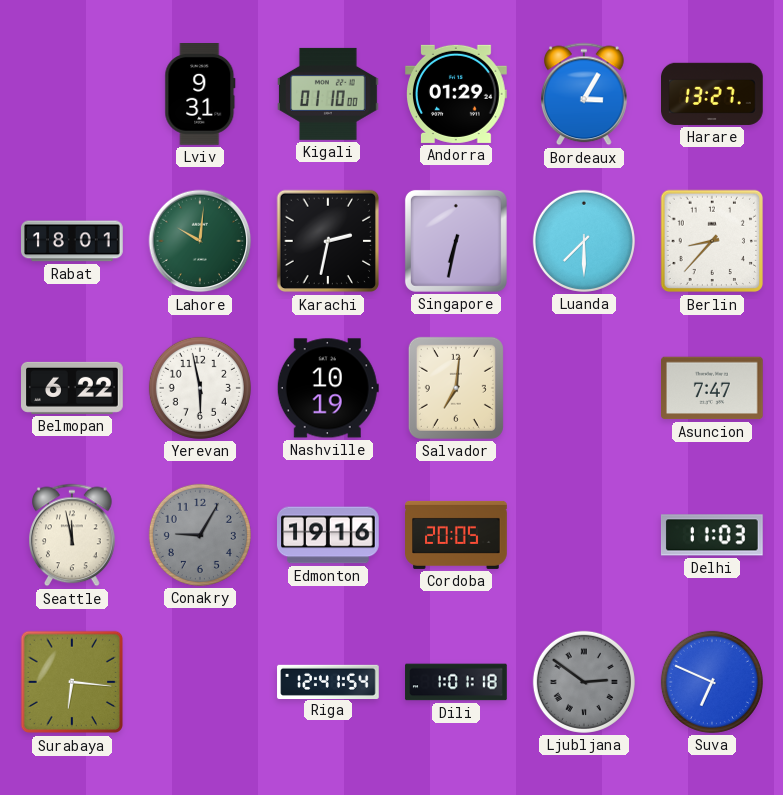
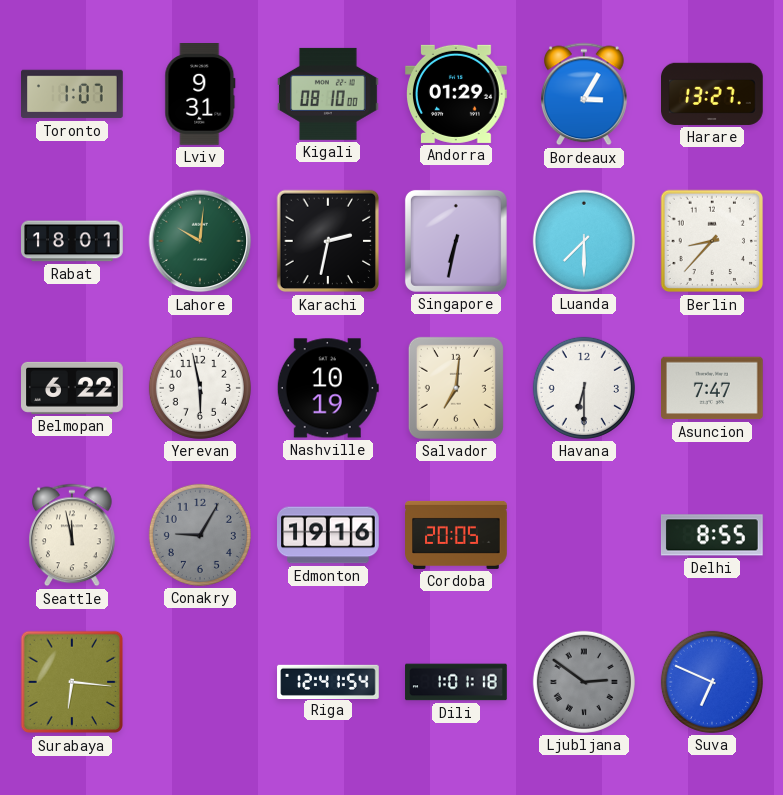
Toronto: none -> 1:07 (73, 94)
Kigali: 01:10 -> 08:10 (329, 94)
Havana: none -> 6:30 (584, 388)
Delhi: 11:03 -> 8:55 (712, 535)
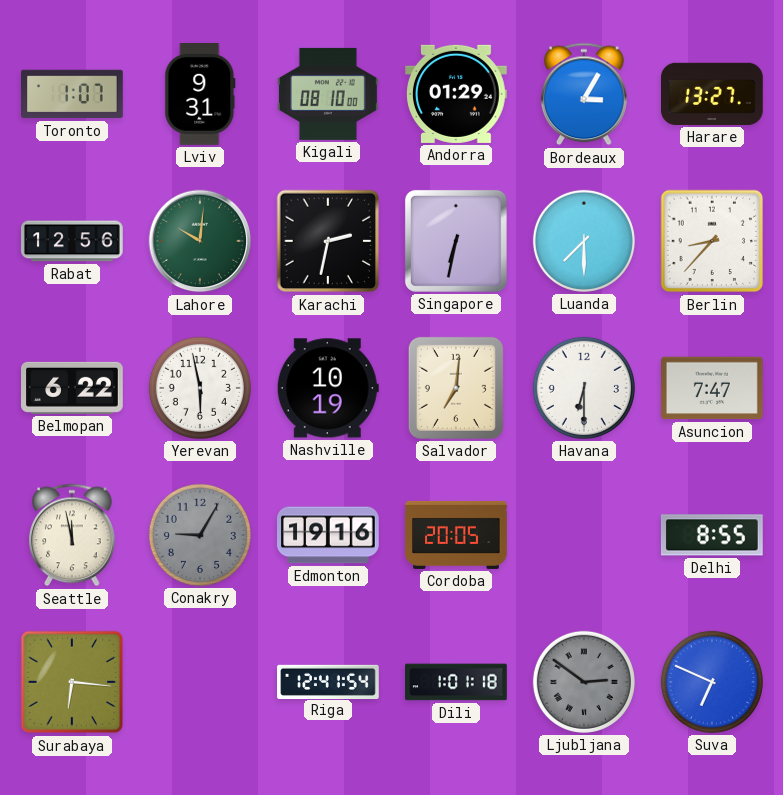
Rabat: 18:01 -> 12:56 (73, 241)
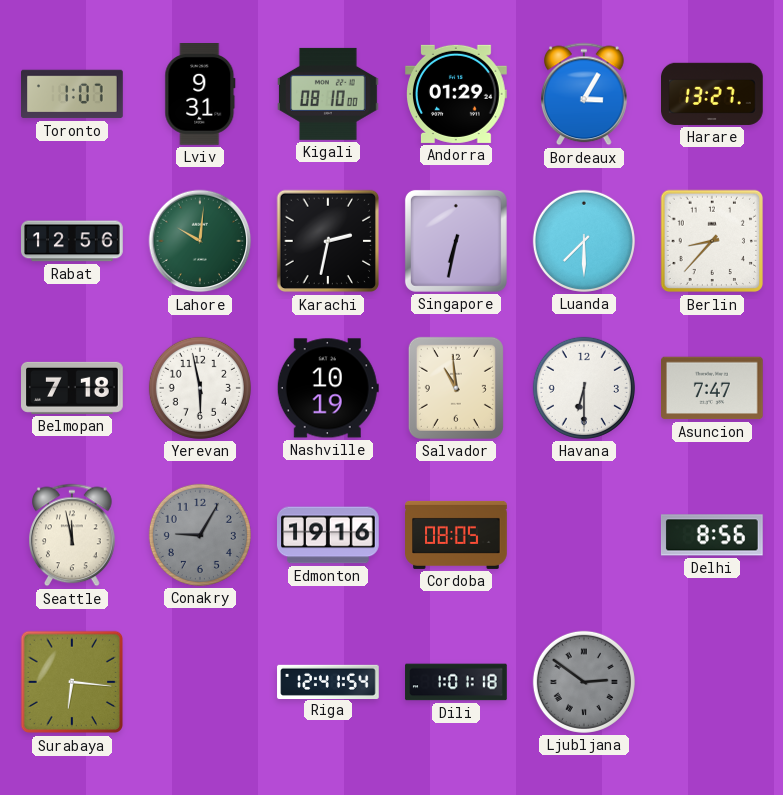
Belmopan: 6:22 -> 7:18 (73, 388)
Salvador: 7:01 -> 10:59 (456, 388)
Cordoba: 20:05 -> 08:05 (456, 535)
Delhi: 8:55 -> 8:56 (712, 535)
Suva: 6:49 -> none (712, 682)
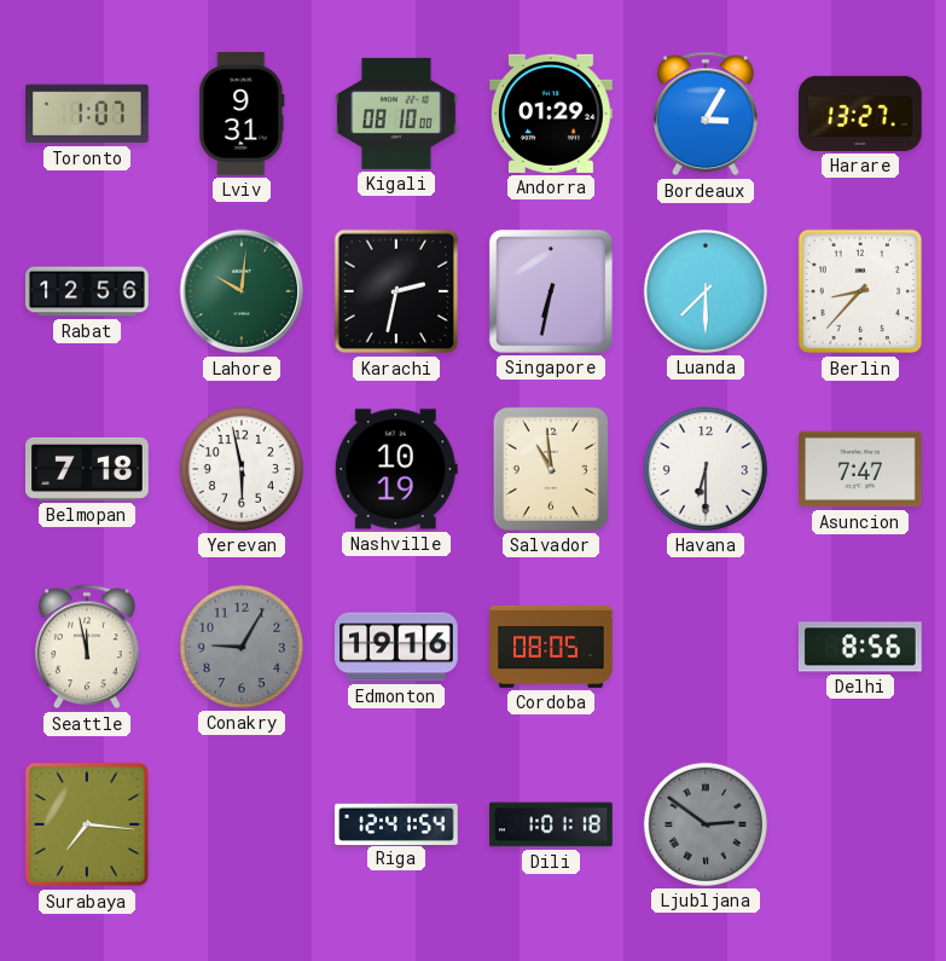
Surabaya: 6:16 -> 7:16 (87, 824)
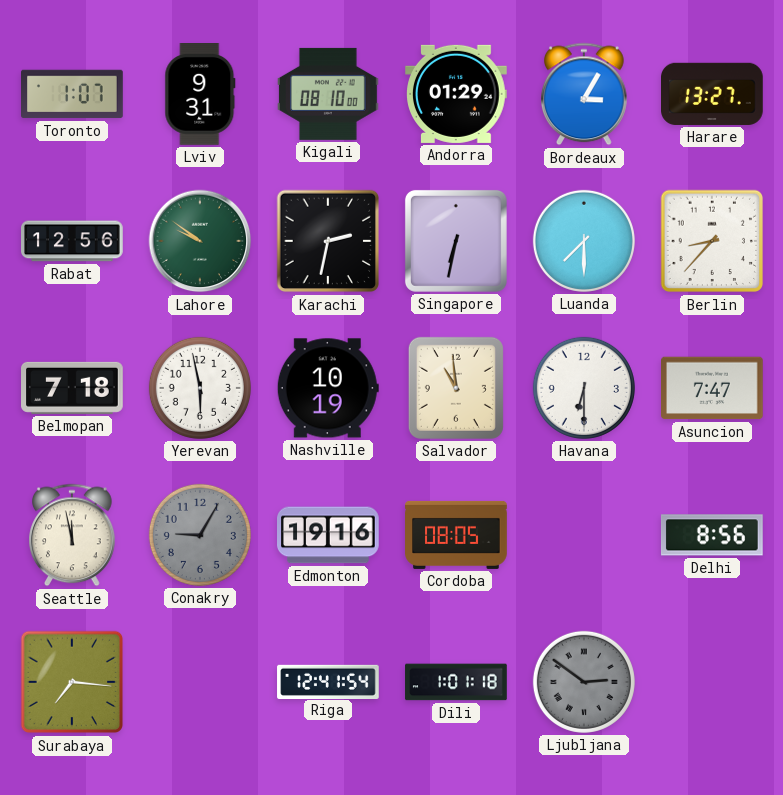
Lahore: 10:01 -> 9:51 (200, 241)
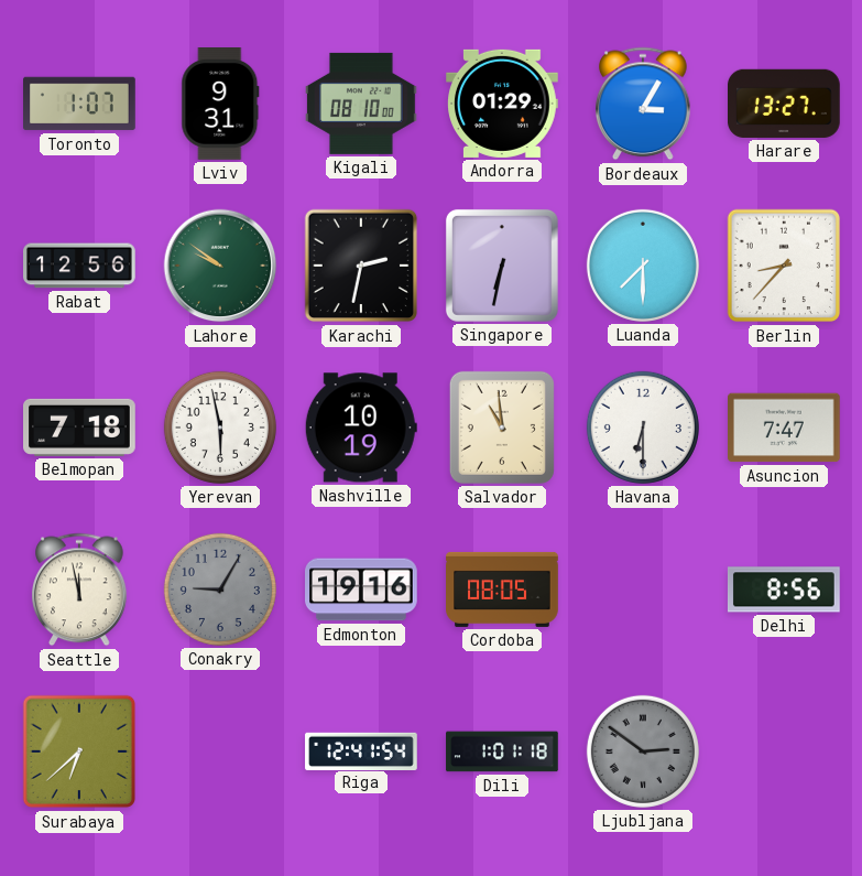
Surabaya: 7:16 -> 6:38 (79, 751)
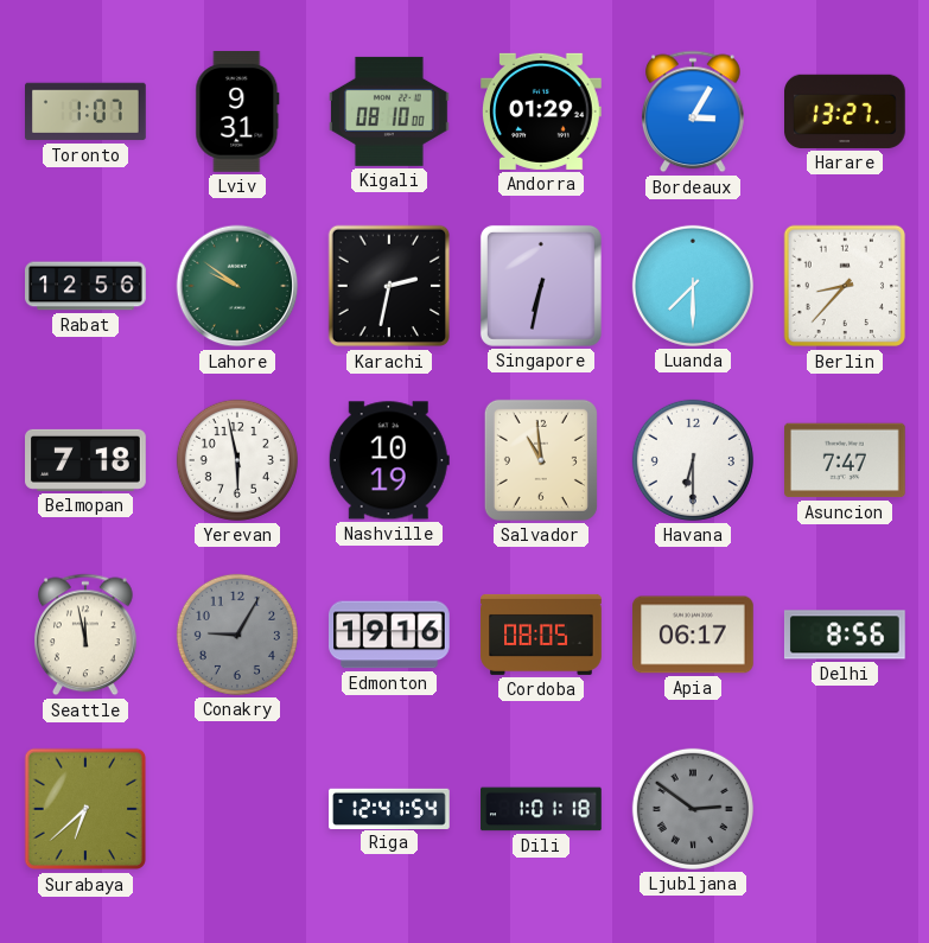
Apia: none -> 06:17 (694, 635)
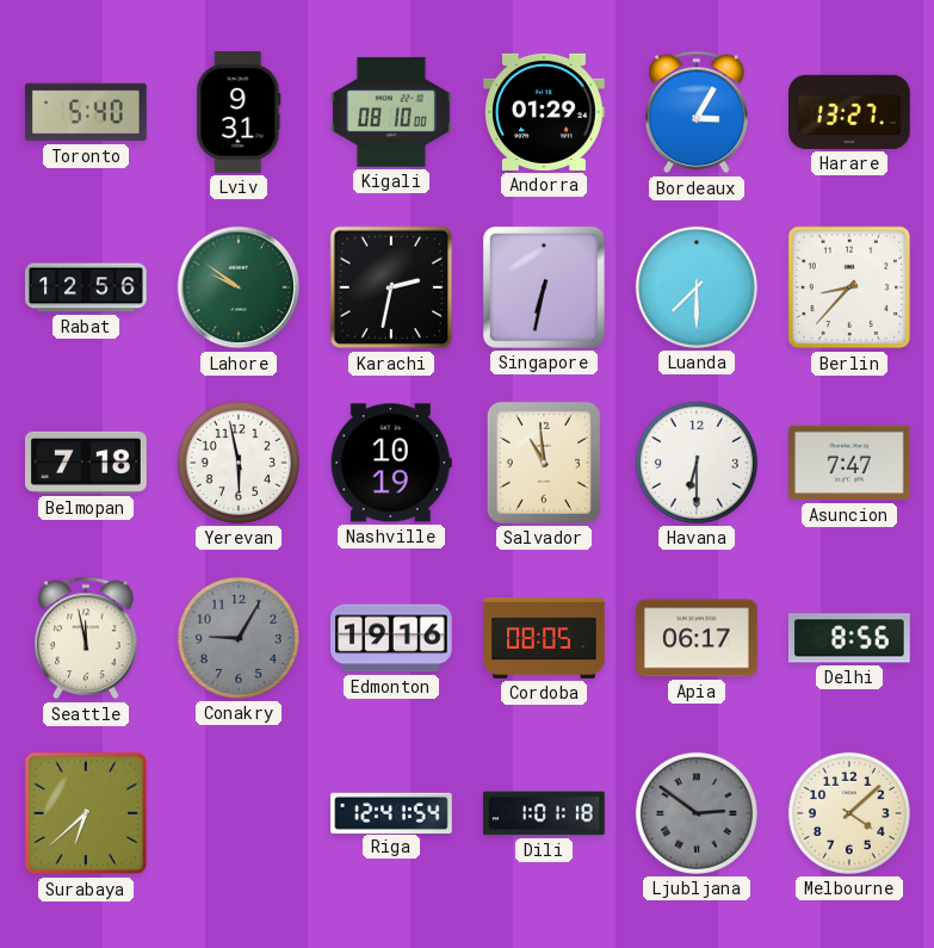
Toronto: 1:07 -> 5:40 (87, 112)
Melbourne: none -> 4:08 (849, 813)
